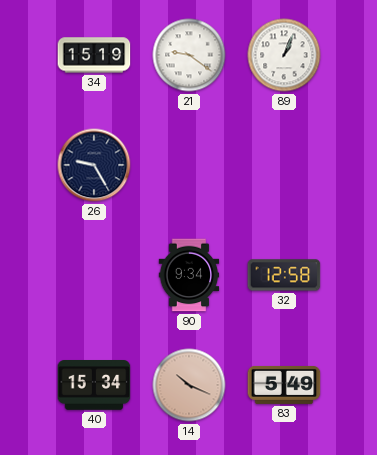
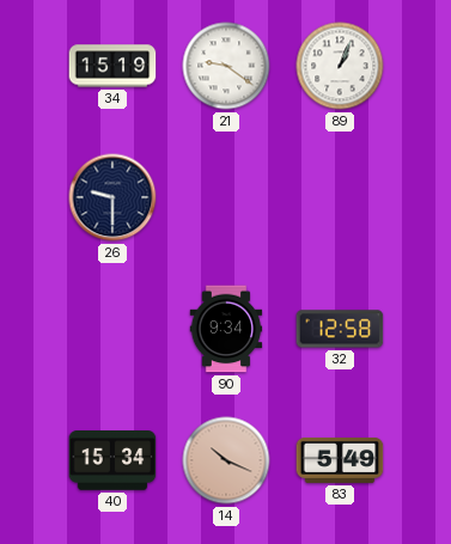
26: 9:25 -> 9:30 (112, 197)
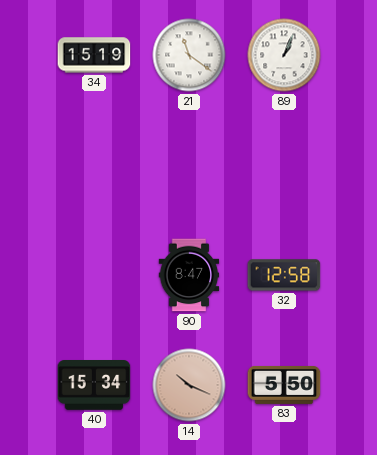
21: 9:21 -> 11:21 (189, 55)
26: 9:30 -> none (112, 197)
90: 9:34 -> 8:47 (189, 275)
83: 5:49 -> 5:50 (284, 385)
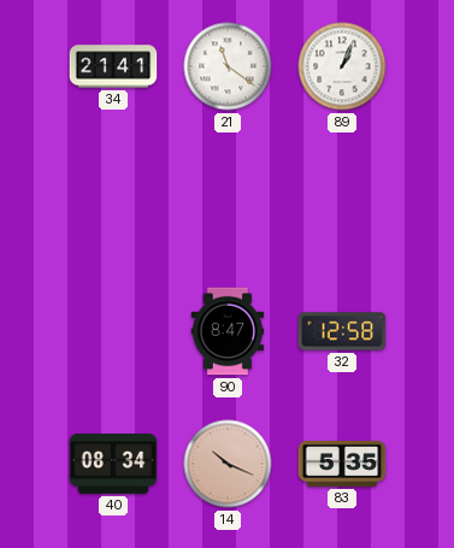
34: 15:19 -> 21:41 (113, 66)
40: 15:34 -> 08:34 (113, 464)
83: 5:50 -> 5:35 (342, 464)
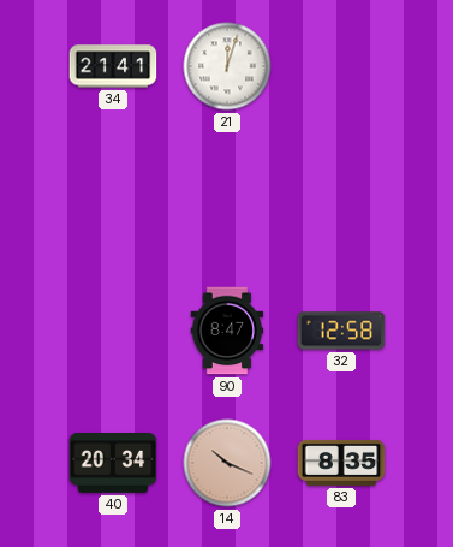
21: 11:21 -> 12:03 (227, 66)
89: 1:04 -> none (342, 66)
40: 08:34 -> 20:34 (113, 463)
83: 5:35 -> 8:35 (341, 463)
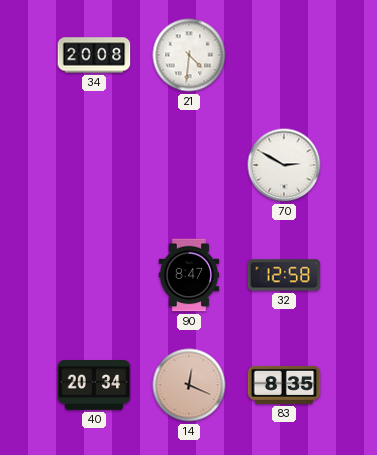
34: 21:41 -> 20:08 (94, 55)
21: 12:03 -> 4:31 (189, 55)
70: none -> 2:50 (284, 165)
14: 10:19 -> 12:19 (189, 385)
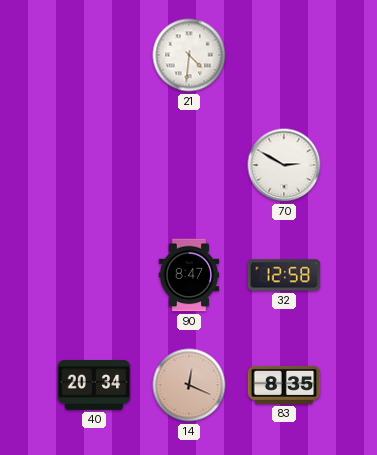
34: 20:08 -> none (94, 55)
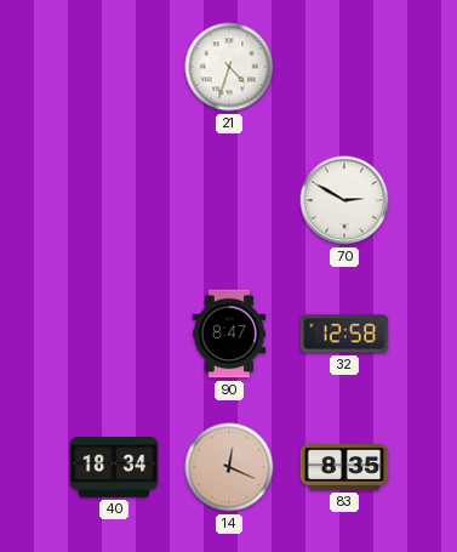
21: 4:31 -> 4:33 (229, 67)
40: 20:34 -> 18:34 (114, 467)
